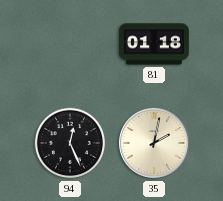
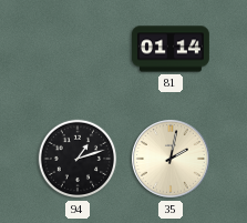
81: 01:18 -> 01:14 (171, 49)
94: 12:26 -> 1:12 (78, 159)
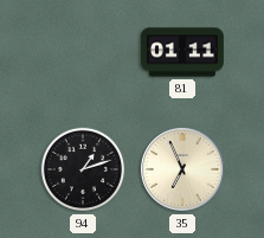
81: 01:14 -> 01:11 (182, 52)
35: 2:02 -> 6:56 (183, 171)
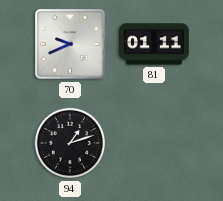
70: none -> 9:41 (70, 44)
35: 6:56 -> none (183, 171)
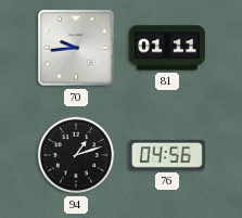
70: 9:41 -> 9:44 (76, 48)
76: none -> 04:56 (167, 155)
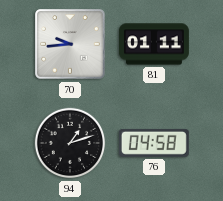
76: 04:56 -> 04:58 (154, 143)
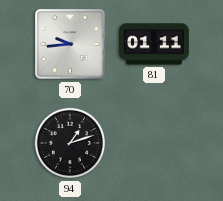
76: 04:58 -> none (154, 143)
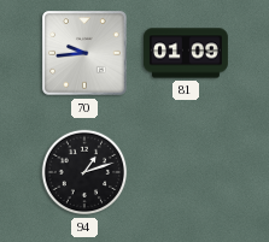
81: 01:11 -> 01:09 (186, 53)
